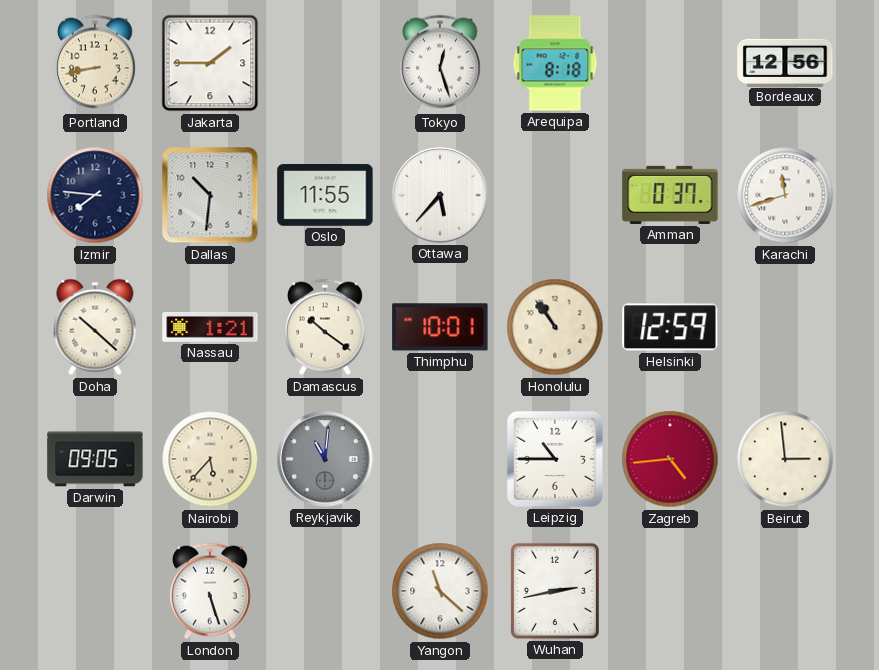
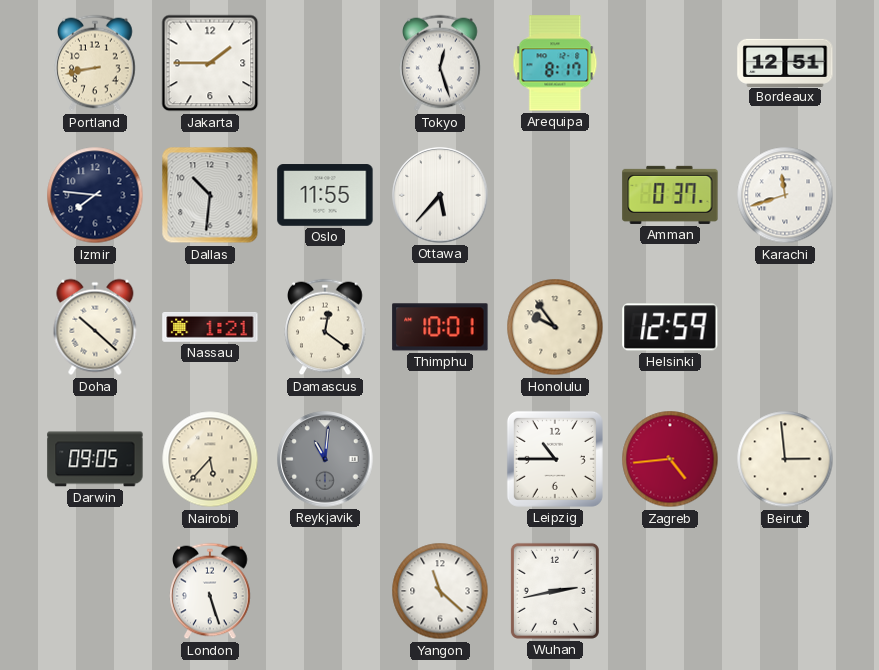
Arequipa: 8:18 -> 8:17 (555, 63)
Bordeaux: 12:56 -> 12:51 (785, 62)
Damascus: 10:21 -> 12:21 (325, 327)
Honolulu: 10:54 -> 9:54 (555, 327)
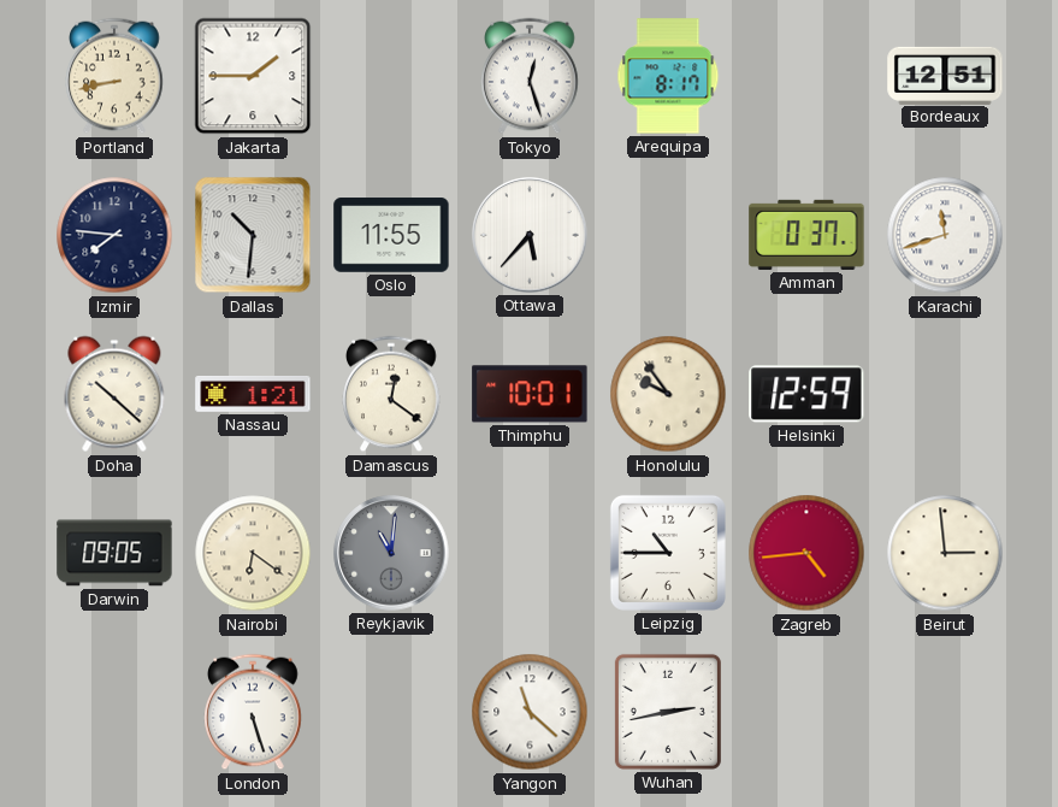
Nairobi: 5:37 -> 6:21 (253, 553)
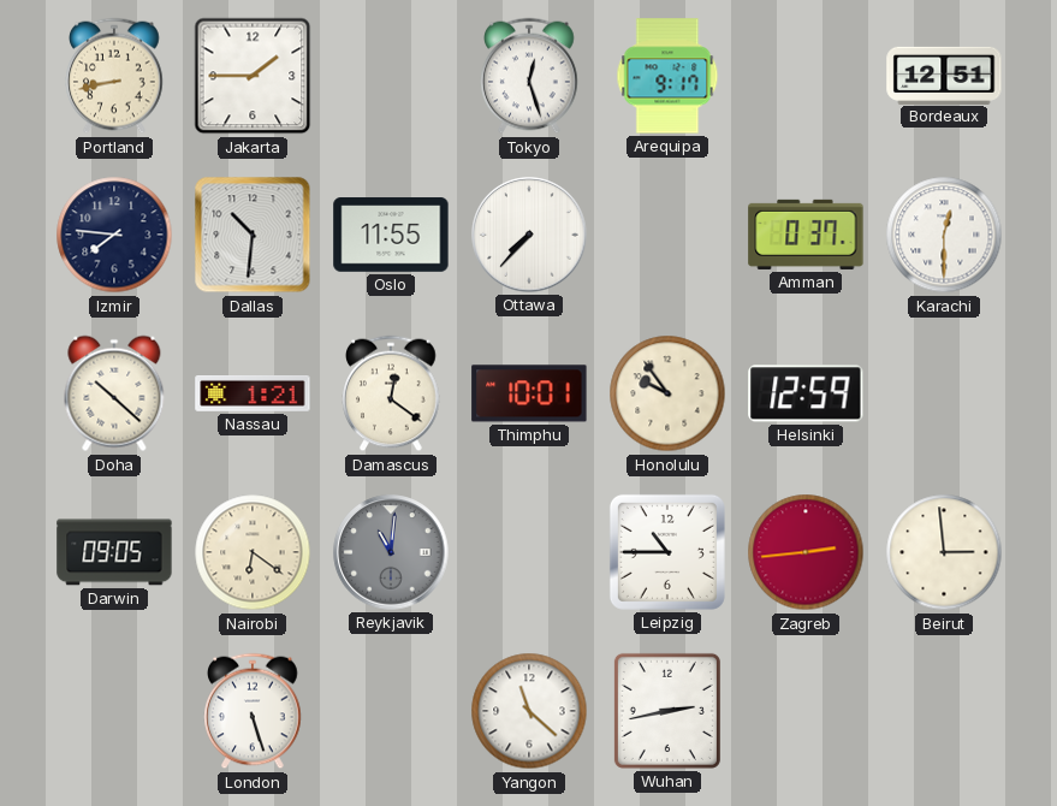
Arequipa: 8:17 -> 9:17 (667, 76)
Ottawa: 5:37 -> 7:37 (529, 235)
Karachi: 11:42 -> 12:30 (944, 235)
Zagreb: 4:44 -> 2:44 (806, 552)
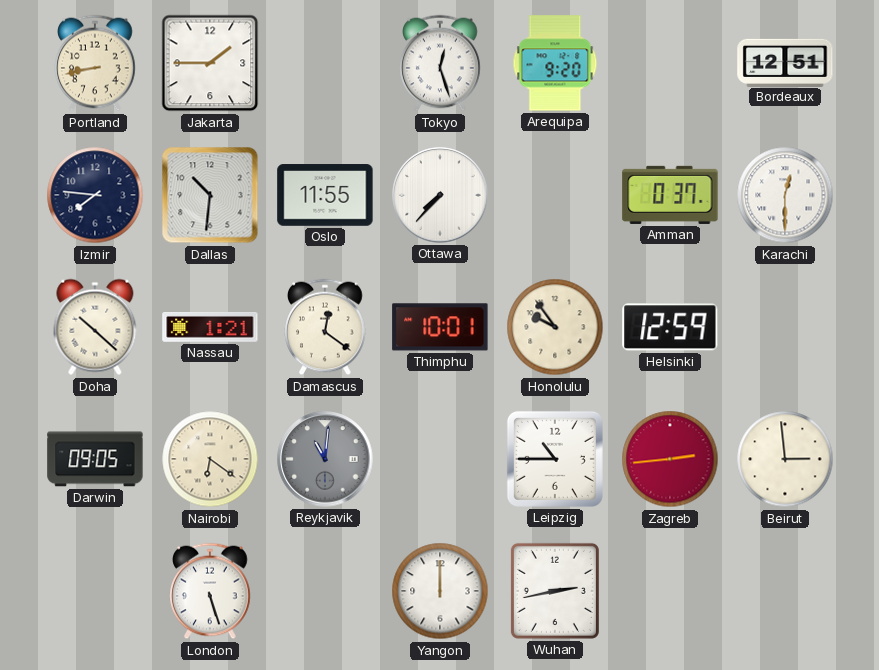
Arequipa: 9:17 -> 9:20 (555, 63)
Yangon: 11:22 -> 12:00 (440, 591)
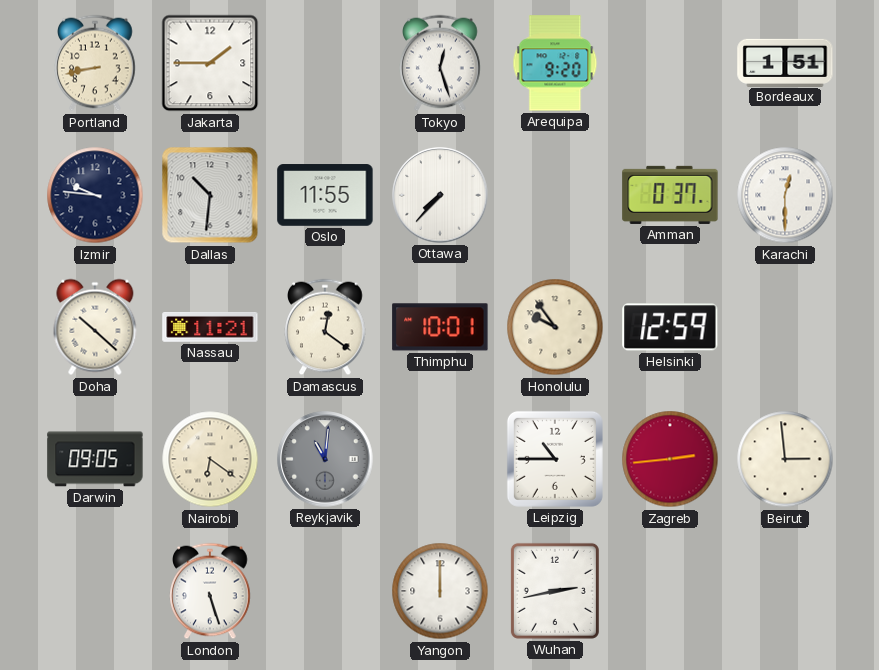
Bordeaux: 12:51 -> 1:51 (785, 62)
Izmir: 7:46 -> 9:46 (95, 195)
Nassau: 1:21 -> 11:21 (210, 328)
